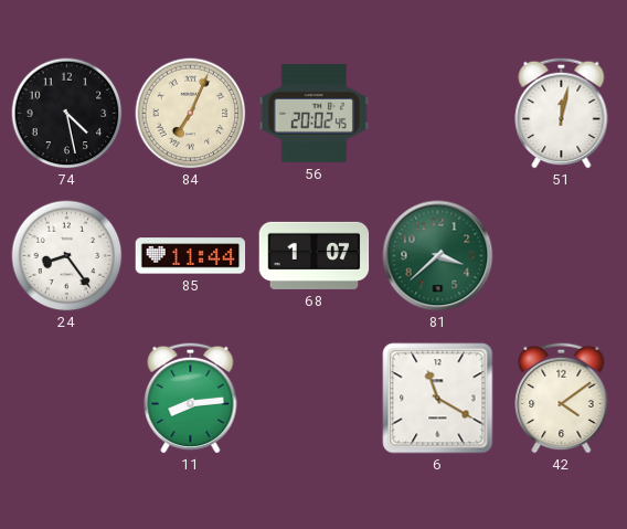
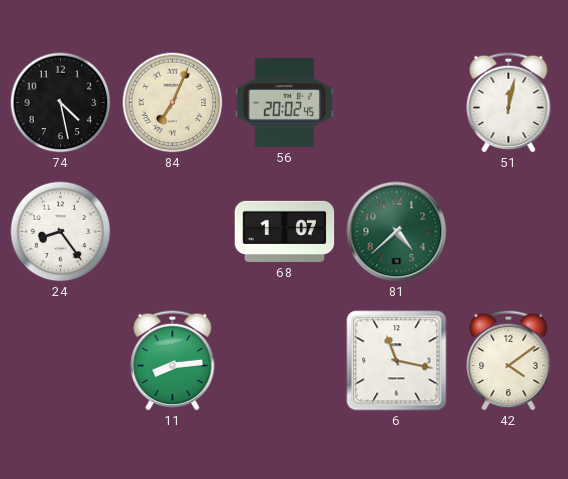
85: 11:44 -> none (191, 256)
81: 3:38 -> 4:38 (397, 232)
6: 11:20 -> 11:17 (397, 361)
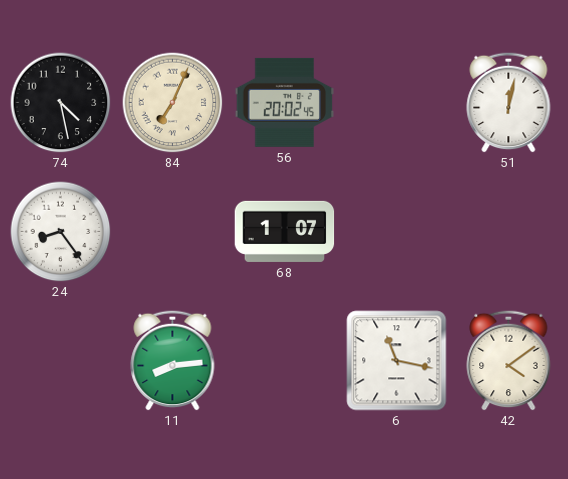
81: 4:38 -> none (397, 232)
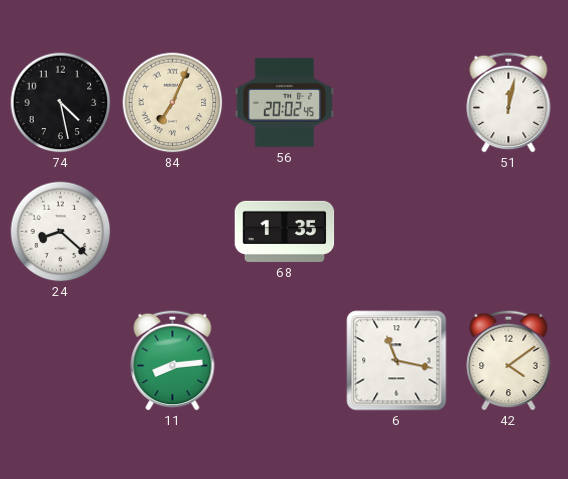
24: 8:24 -> 8:22 (61, 232)
68: 1:07 -> 1:35 (285, 231)
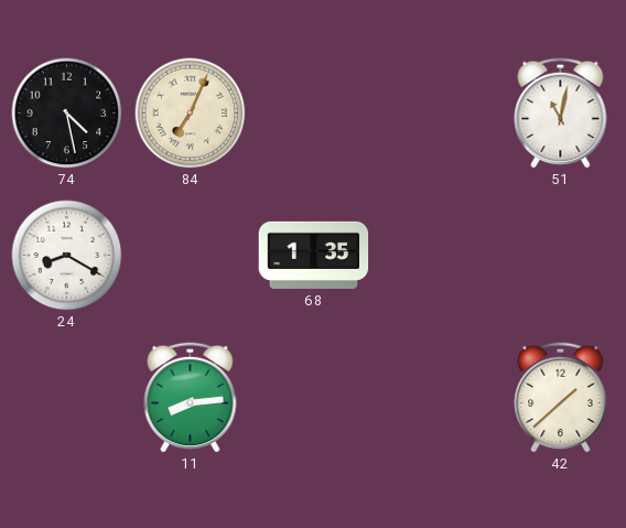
56: 20:02 -> none (285, 102)
51: 12:02 -> 11:02 (561, 112)
24: 8:22 -> 8:20 (67, 256)
6: 11:17 -> none (397, 361)
42: 4:09 -> 1:38 (561, 397)
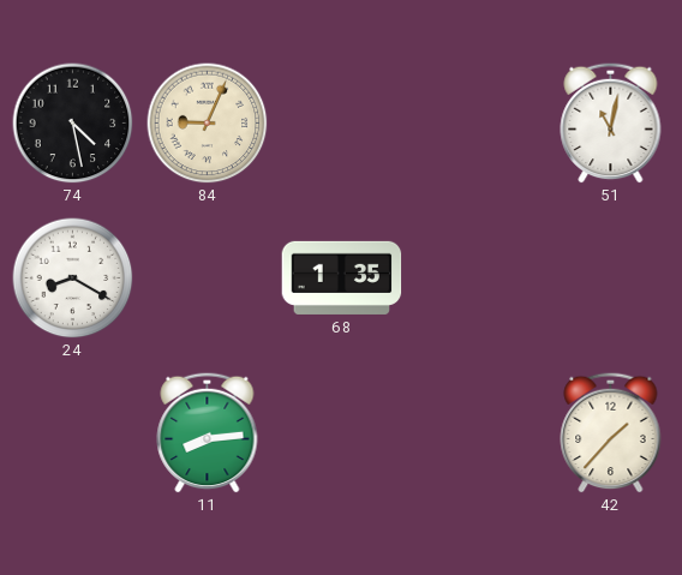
84: 7:04 -> 9:04 (208, 124)
42: 1:38 -> 1:37 (611, 432)
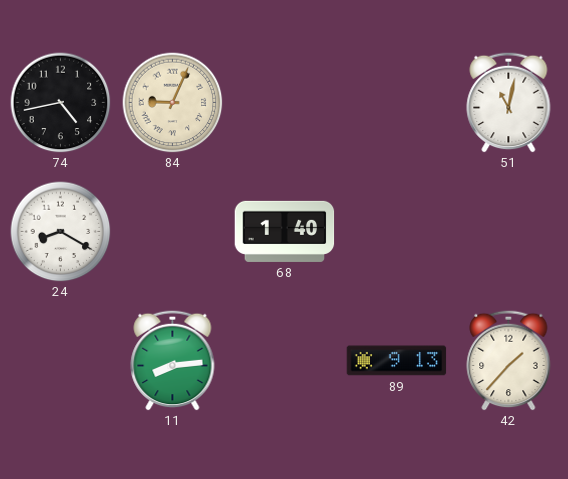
74: 4:28 -> 4:43 (61, 103)
68: 1:35 -> 1:40 (285, 231)
89: none -> 9:13 (397, 361)
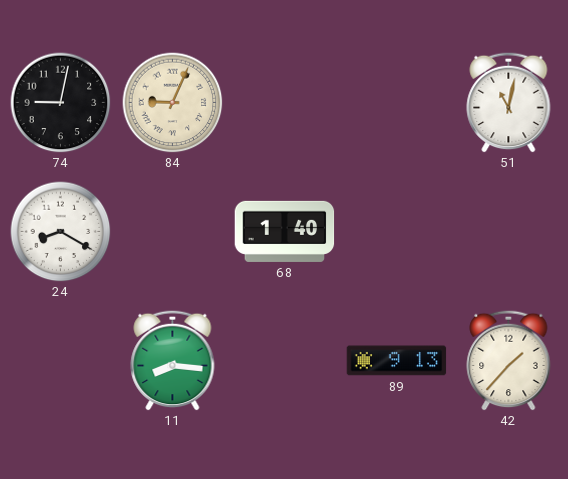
74: 4:43 -> 9:02 (61, 103)
11: 8:14 -> 8:16 (173, 360)
